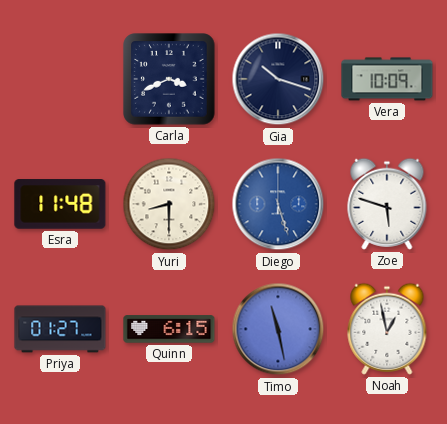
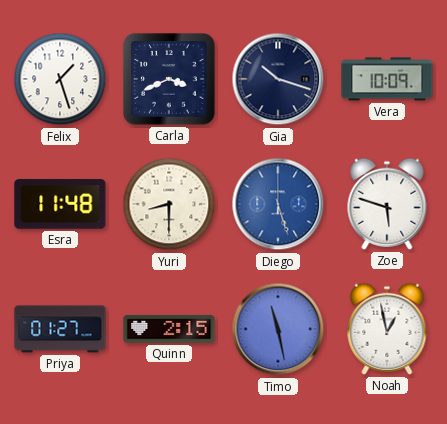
Felix: none -> 1:27 (60, 79)
Quinn: 6:15 -> 2:15 (169, 329)
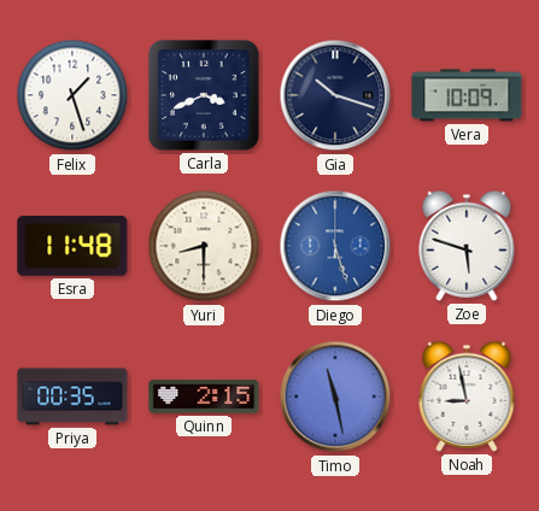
Priya: 01:27 -> 00:35 (72, 397)
Noah: 12:58 -> 8:58 (467, 397)
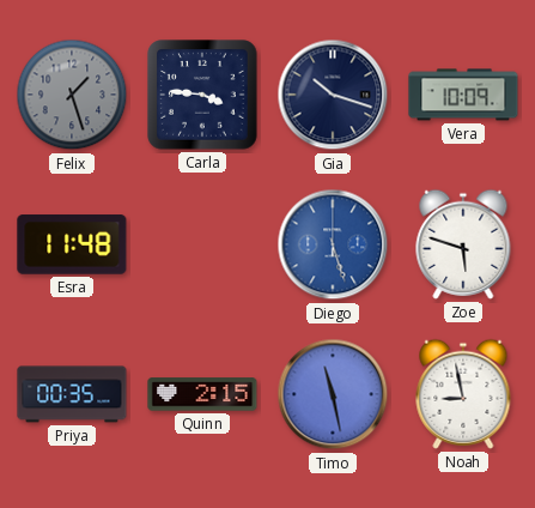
Felix dial: white -> grey (72, 95)
Carla: 3:41 -> 3:46 (202, 95)
Yuri: 8:30 -> none (204, 246)
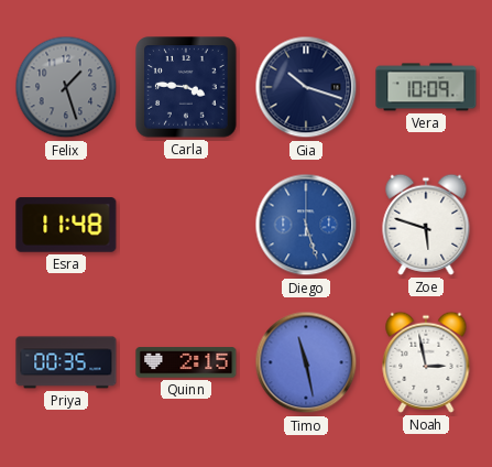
Noah: 8:58 -> 2:58 (426, 362)
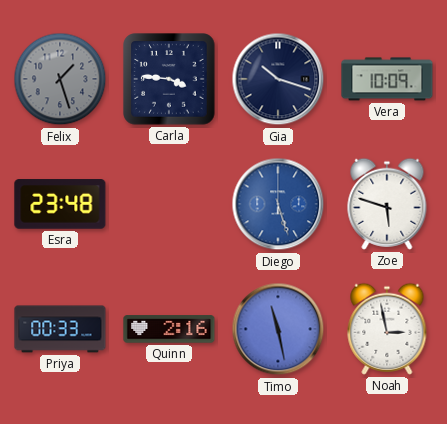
Esra: 11:48 -> 23:48 (60, 204)
Priya: 00:35 -> 00:33 (60, 329)
Quinn: 2:15 -> 2:16 (169, 329)
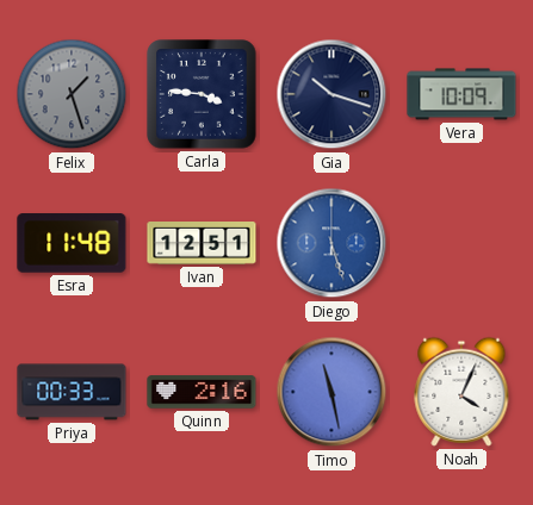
Esra: 23:48 -> 11:48 (72, 243)
Ivan: none -> 12:51 (202, 244)
Zoe: 5:48 -> none (387, 204)
Noah: 2:58 -> 4:04 (461, 392)
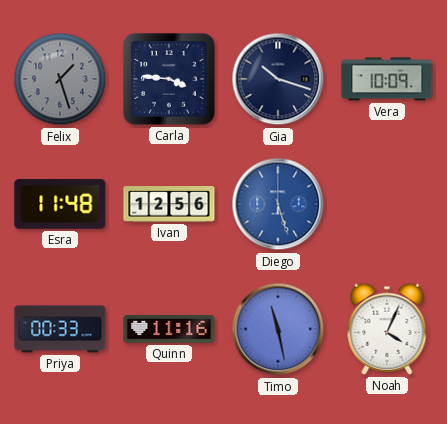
Ivan: 12:51 -> 12:56 (169, 205)
Quinn: 2:16 -> 11:16 (169, 329)
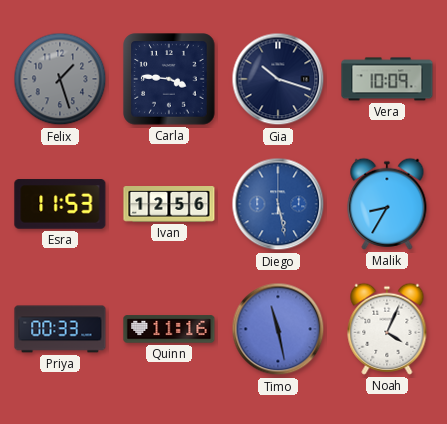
Esra: 11:48 -> 11:53 (60, 204)
Diego: 5:27 -> 5:28 (278, 204)
Malik: none -> 8:35 (387, 204)
